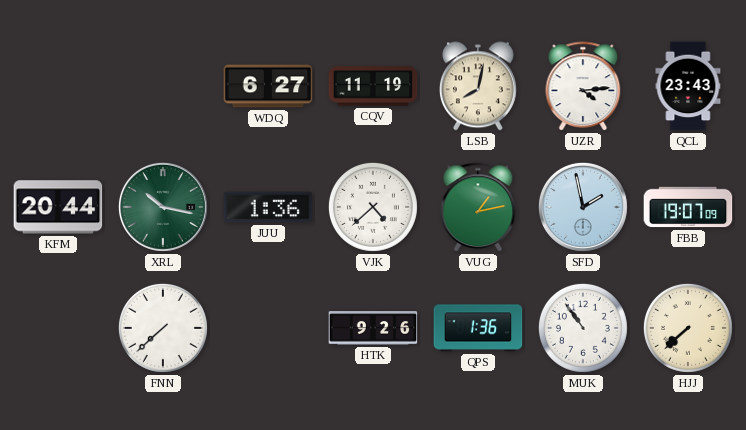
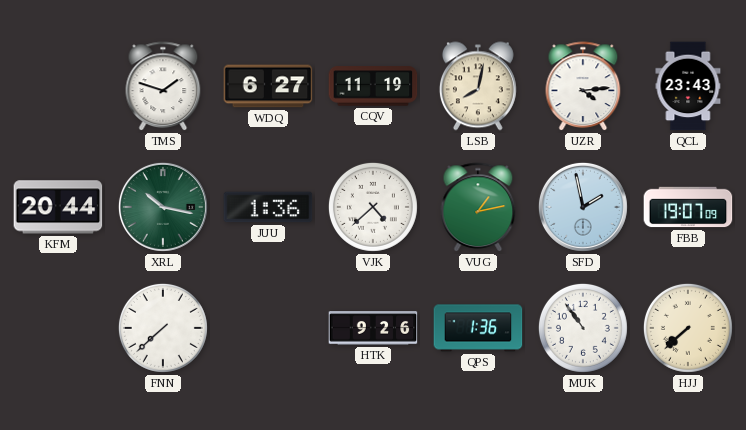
TMS: none -> 1:48 (163, 87)
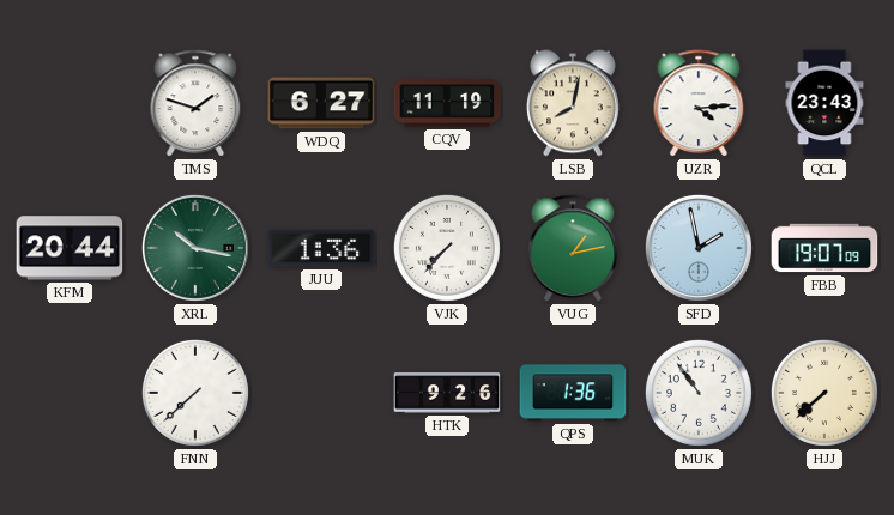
VJK: 4:38 -> 7:37 (447, 248)
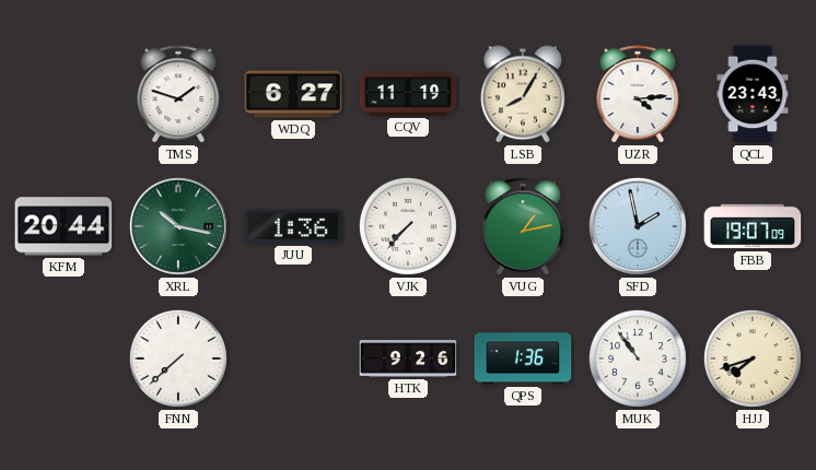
LSB: 8:02 -> 8:05 (523, 94)
HJJ: 7:38 -> 7:42 (753, 359)
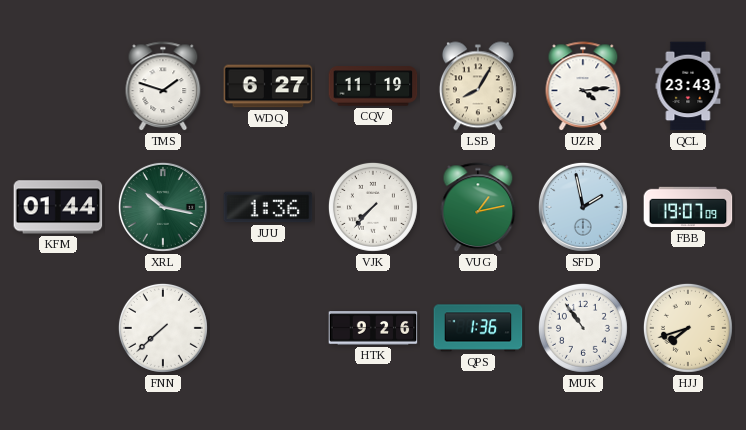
KFM: 20:44 -> 01:44 (58, 207)
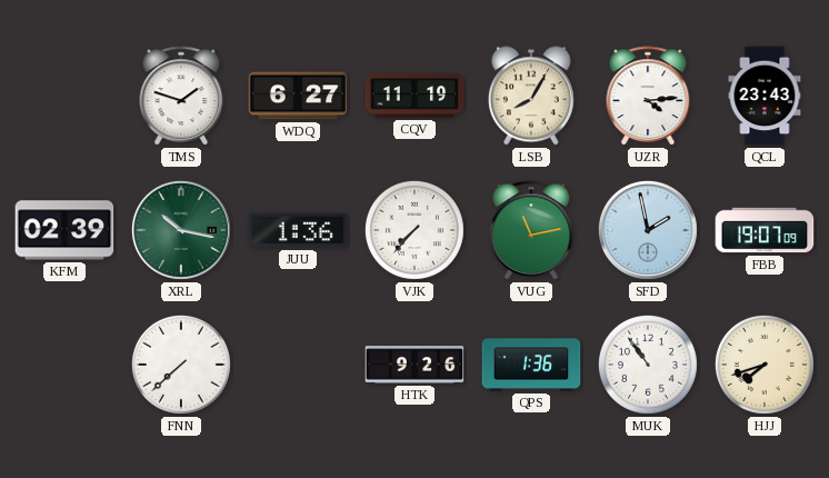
KFM: 01:44 -> 02:39 (64, 230)
VUG: 1:13 -> 11:13 (531, 231)
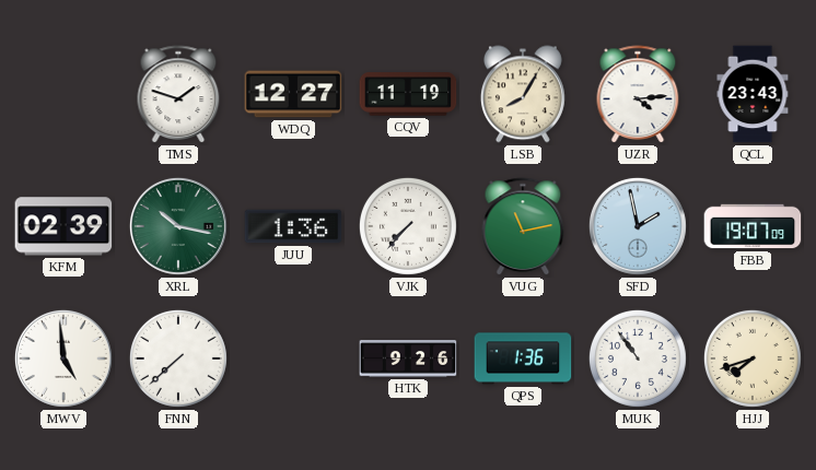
WDQ: 6:27 -> 12:27 (293, 94)
MWV: none -> 4:59 (63, 359)
